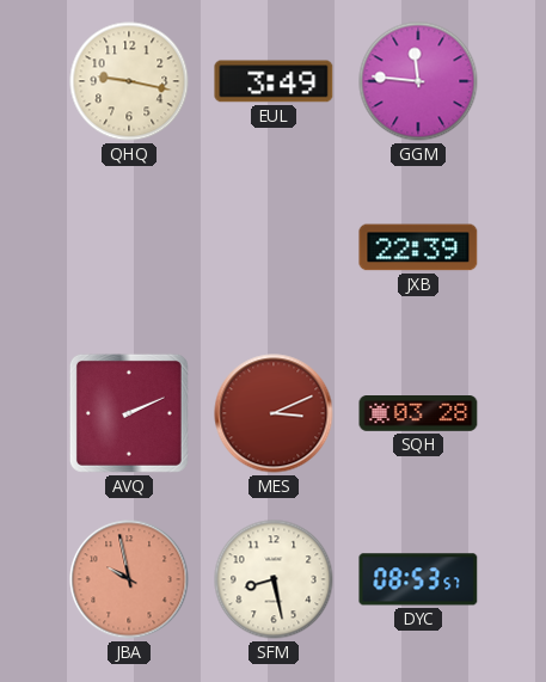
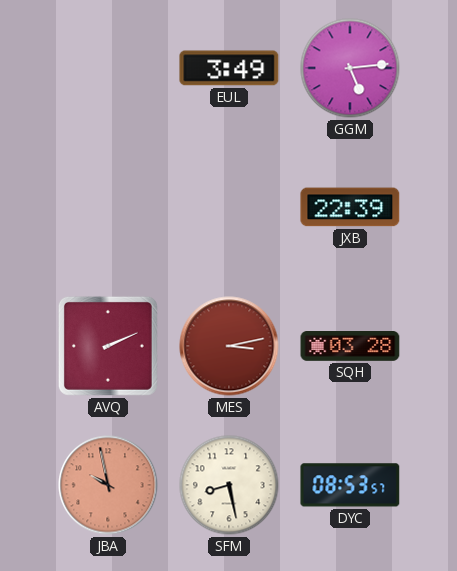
QHQ: 9:17 -> none (129, 81)
GGM: 11:46 -> 5:14 (350, 68)
MES: 3:11 -> 3:13 (229, 346)
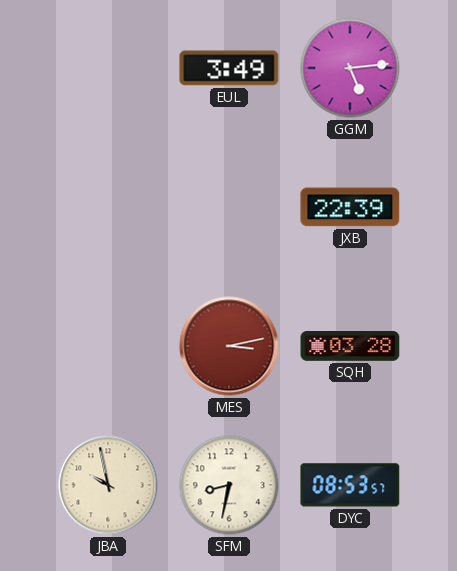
AVQ: 2:11 -> none (108, 346)
JBA dial: salmon -> cream (108, 485)
SFM: 8:28 -> 8:32 (229, 485)
